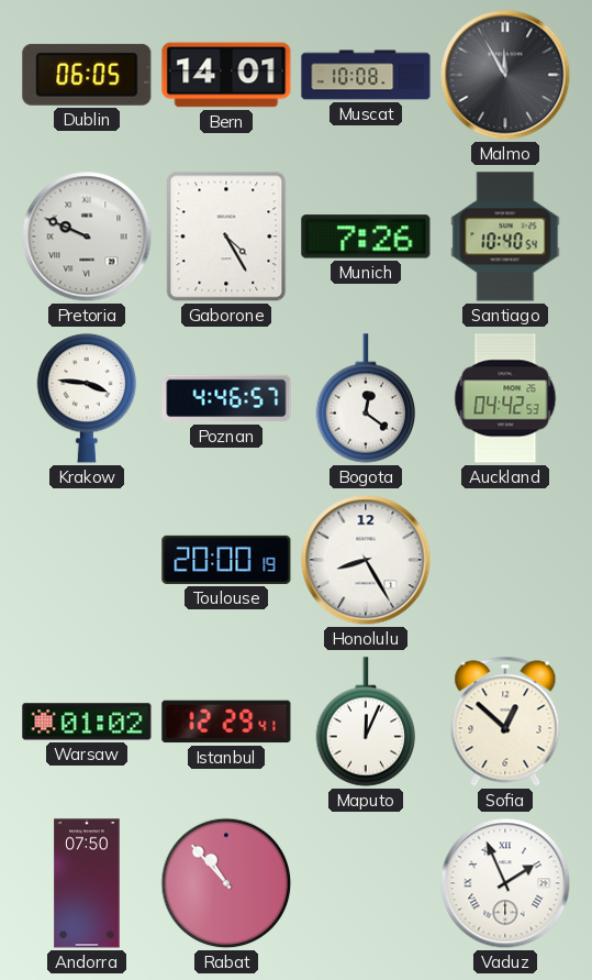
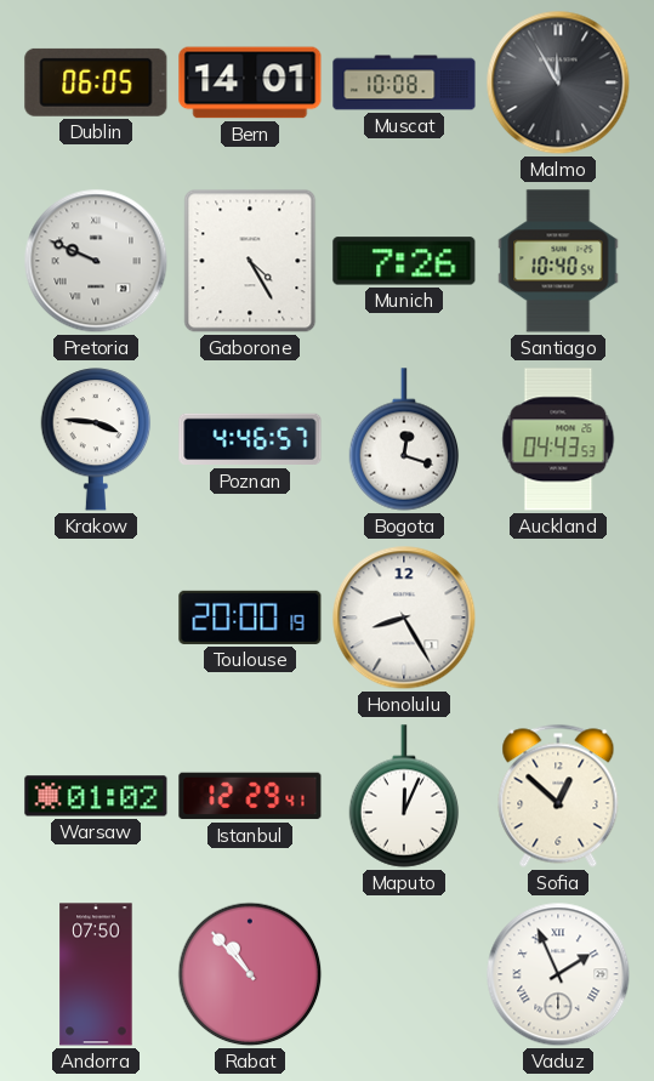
Bogota: 12:21 -> 12:18 (404, 439)
Auckland: 04:42 -> 04:43 (558, 439)
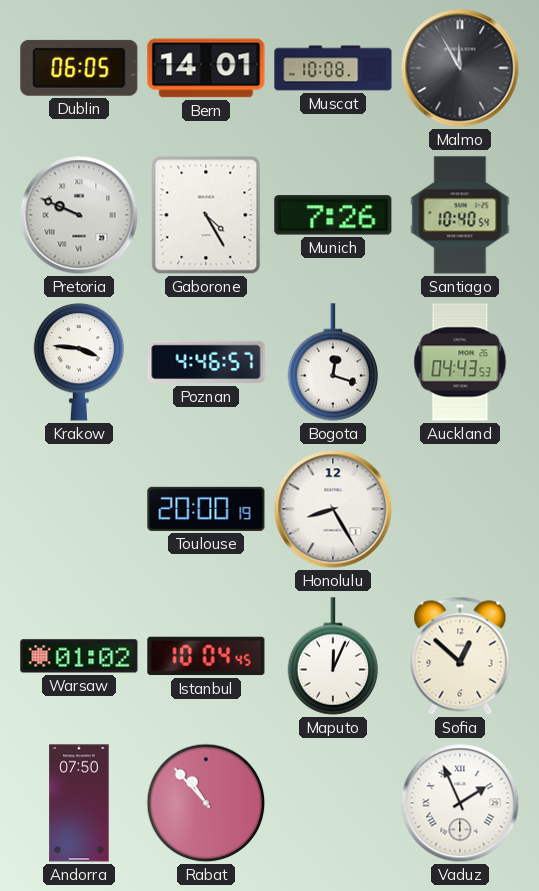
Istanbul: 12:29 -> 10:04 (206, 656)
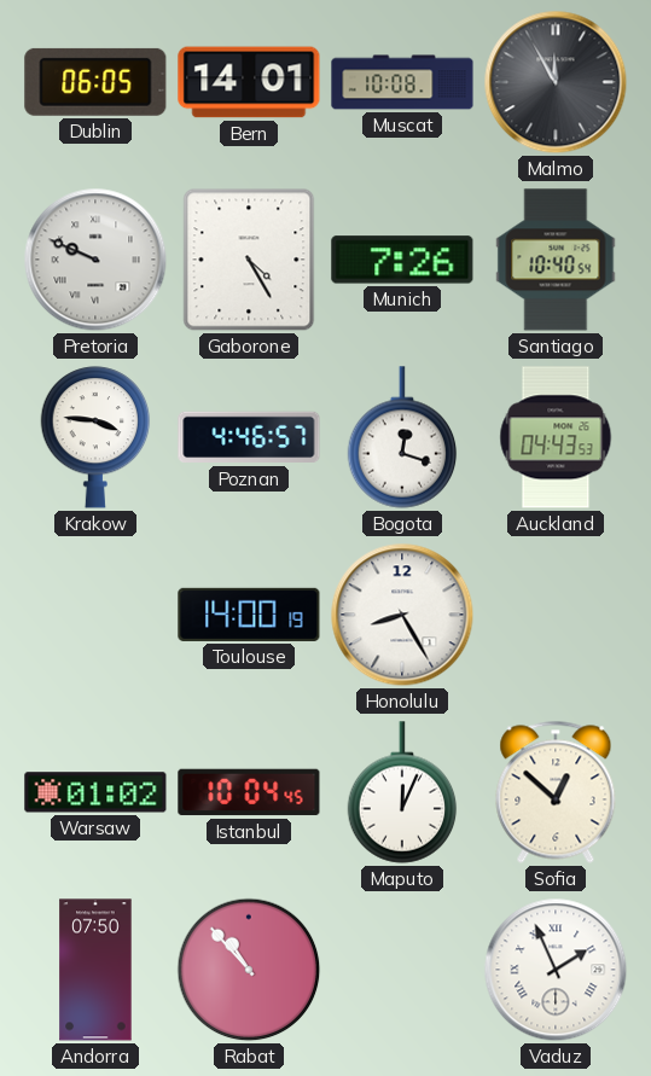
Toulouse: 20:00 -> 14:00 (249, 615)
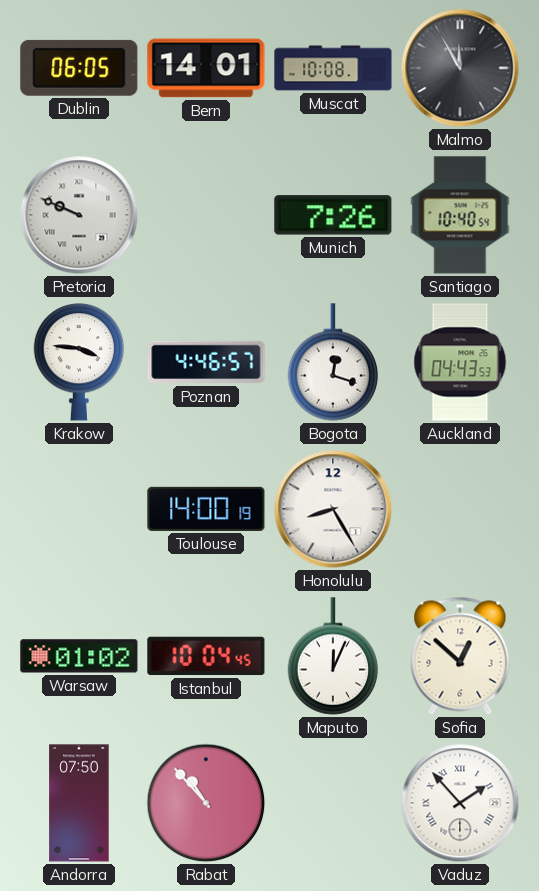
Gaborone: 4:25 -> none (249, 260)
Vaduz: 1:56 -> 1:53 (460, 803)
